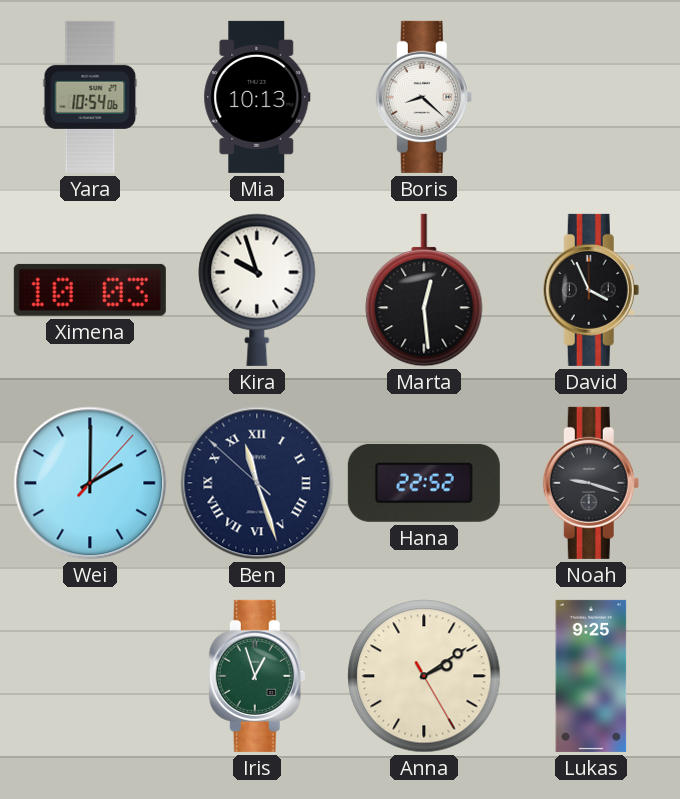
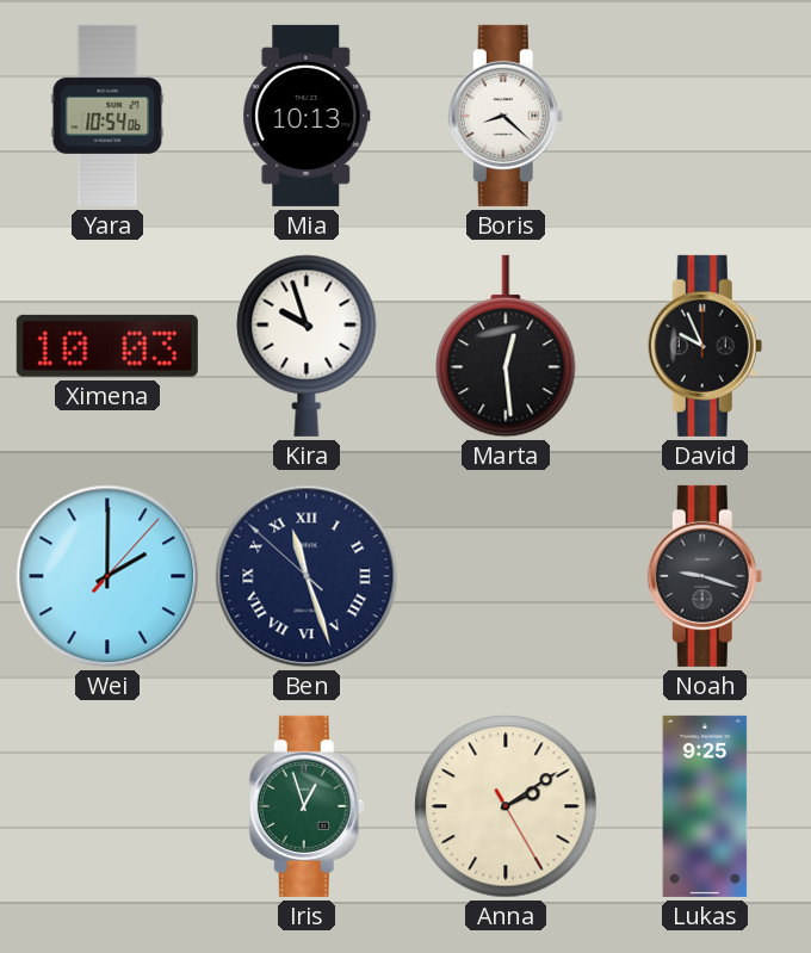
David: 3:56 -> 9:56 (705, 346)
Hana: 22:52 -> none (424, 483)
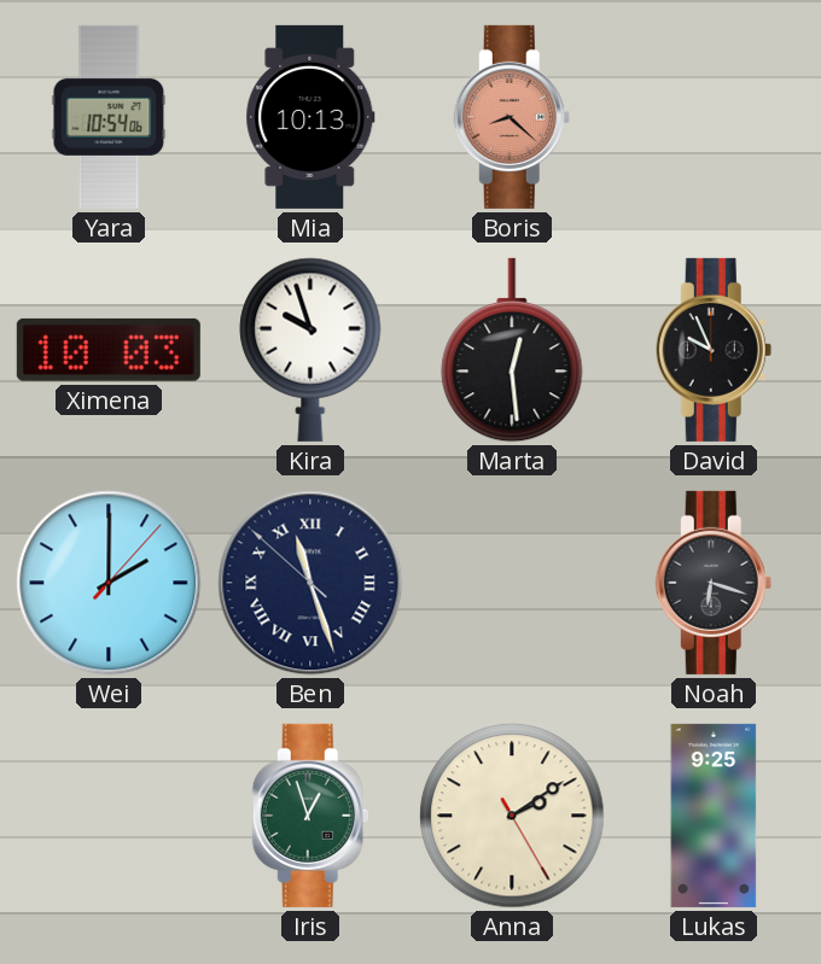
Boris dial: white -> salmon (512, 117)
Noah: 9:18 -> 6:18 (714, 583)
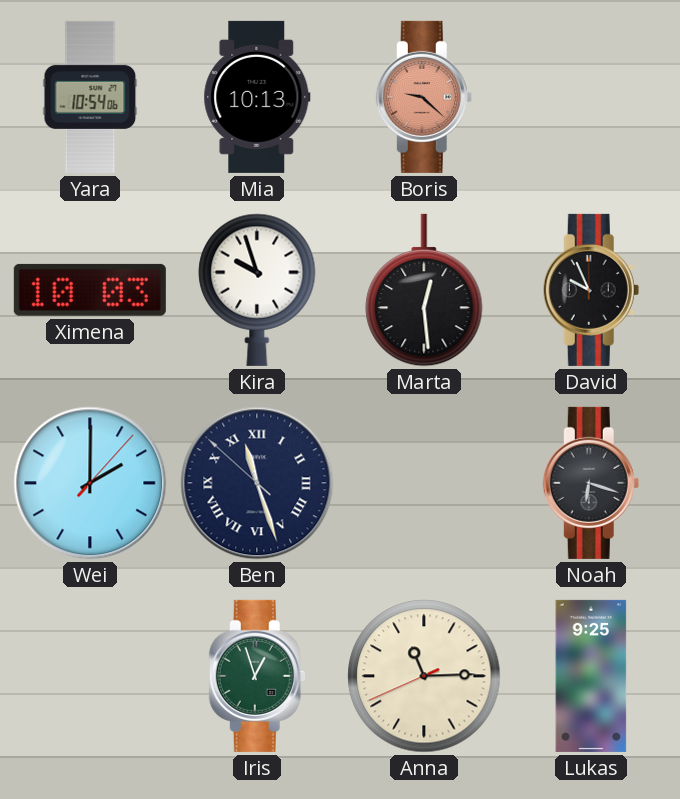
Boris: 8:22 -> 9:22 (424, 97)
Anna: 2:09 -> 11:14 (424, 676)
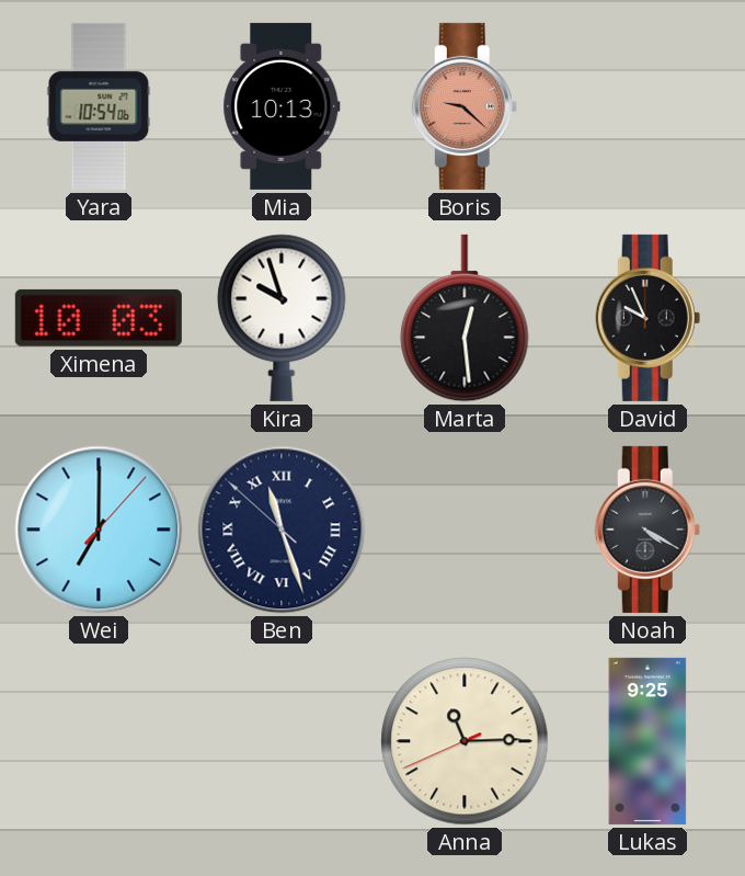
Wei: 2:00 -> 7:00 (99, 530)
Noah: 6:18 -> 4:20 (647, 530)
Iris: 12:57 -> none (257, 676)
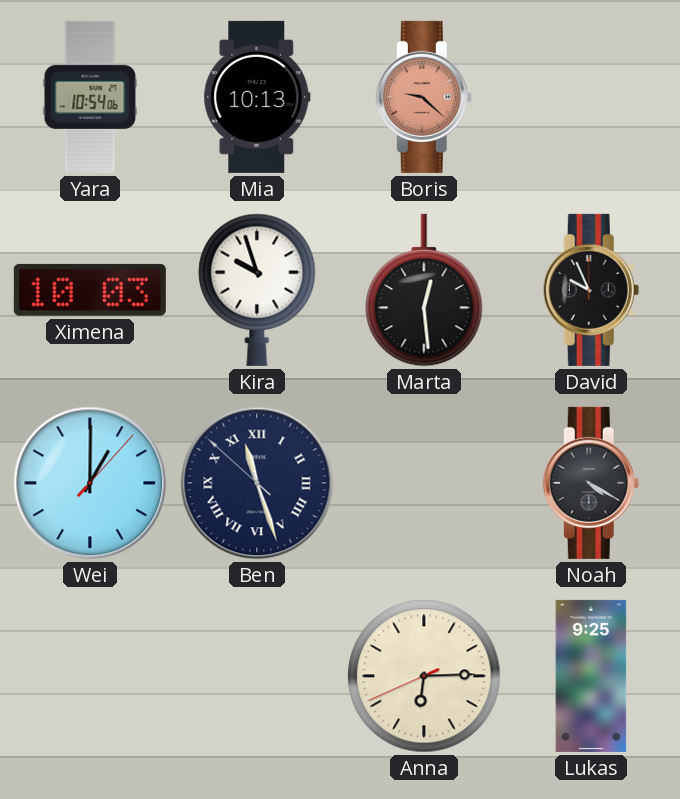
Wei: 7:00 -> 1:00 (90, 483)
Anna: 11:14 -> 6:14 (424, 676)
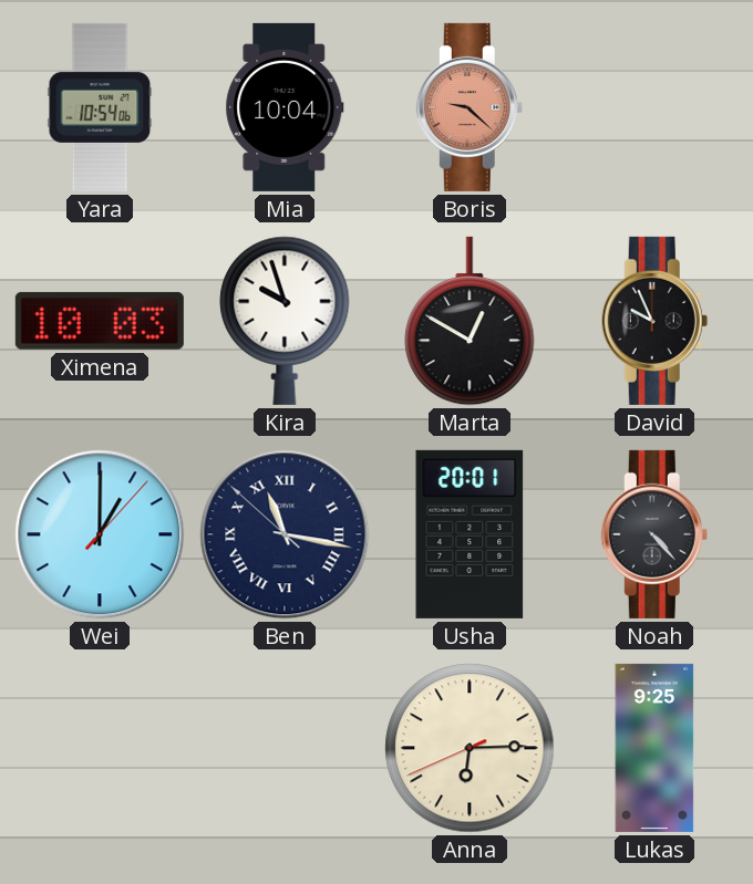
Mia: 10:13 -> 10:04 (285, 107)
Marta: 12:29 -> 12:50 (470, 321)
Ben: 11:26 -> 11:16 (285, 534)
Usha: none -> 20:01 (470, 534)
Noah: 4:20 -> 4:23 (654, 534)
